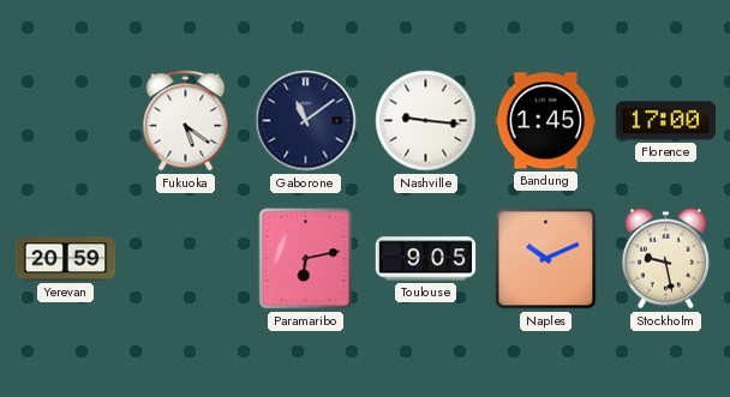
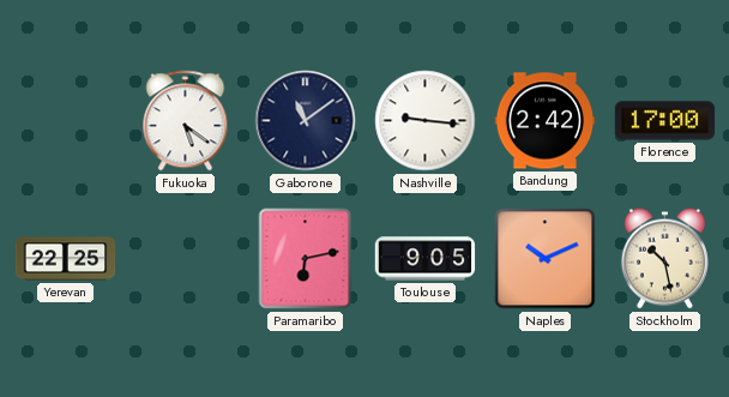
Bandung: 1:45 -> 2:42 (546, 121)
Yerevan: 20:59 -> 22:25 (66, 259)
Stockholm: 9:28 -> 10:28 (664, 259)
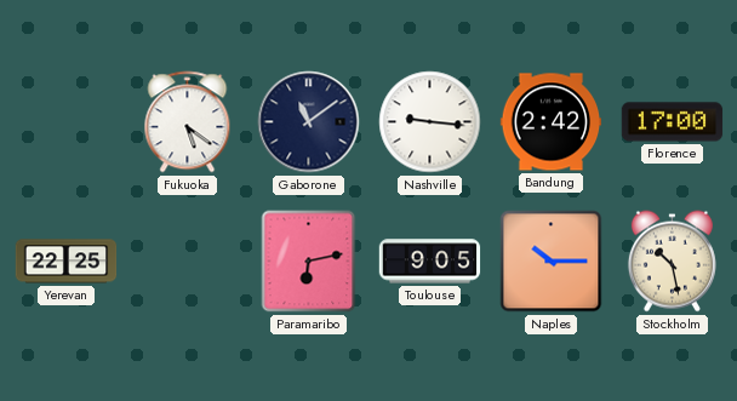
Naples: 10:11 -> 10:15 (552, 262)
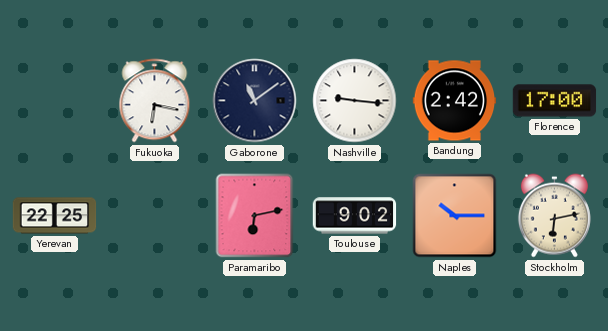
Fukuoka: 5:21 -> 6:17 (155, 101)
Toulouse: 9:05 -> 9:02 (355, 216)
Stockholm: 10:28 -> 6:13 (554, 216)
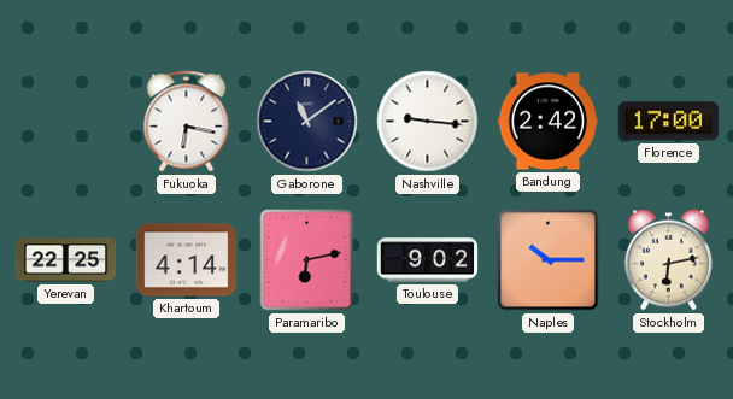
Khartoum: none -> 4:14 (187, 260)
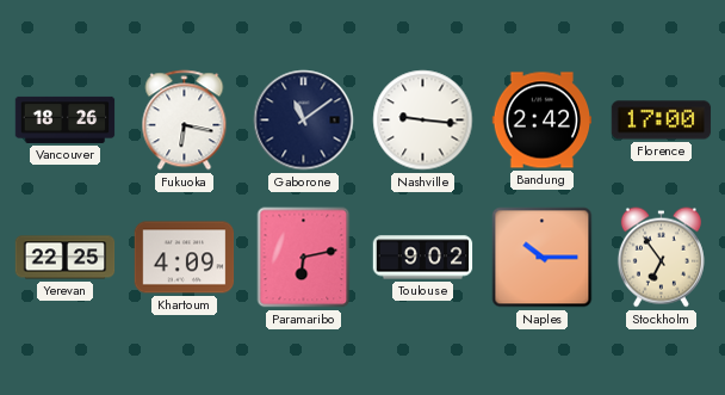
Vancouver: none -> 18:26 (66, 119)
Khartoum: 4:14 -> 4:09 (185, 258)
Stockholm: 6:13 -> 6:54 (661, 258)
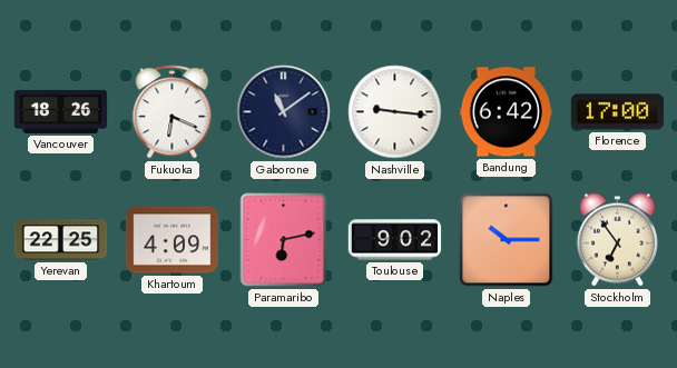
Fukuoka: 6:17 -> 6:19 (173, 112)
Bandung: 2:42 -> 6:42 (507, 112)
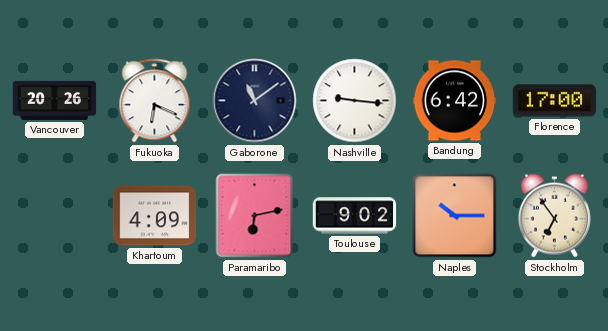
Vancouver: 18:26 -> 20:26 (55, 100)
Yerevan: 22:25 -> none (61, 240)
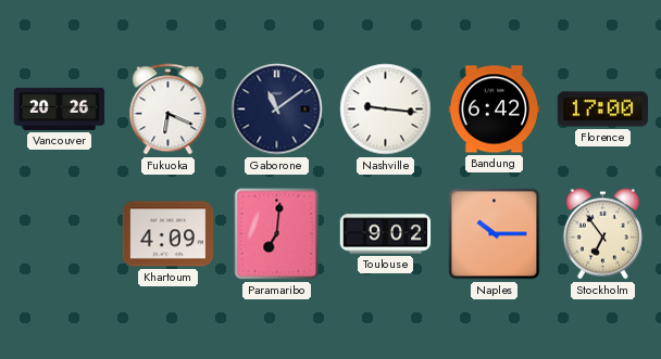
Paramaribo: 6:13 -> 7:01 (277, 234)
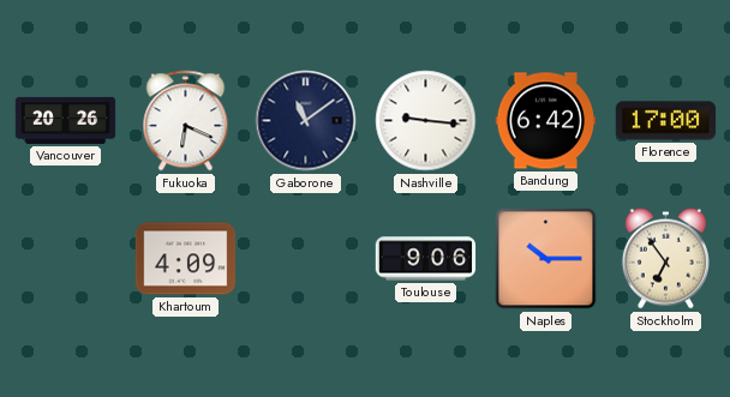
Paramaribo: 7:01 -> none (277, 234)
Toulouse: 9:02 -> 9:06 (426, 259)
